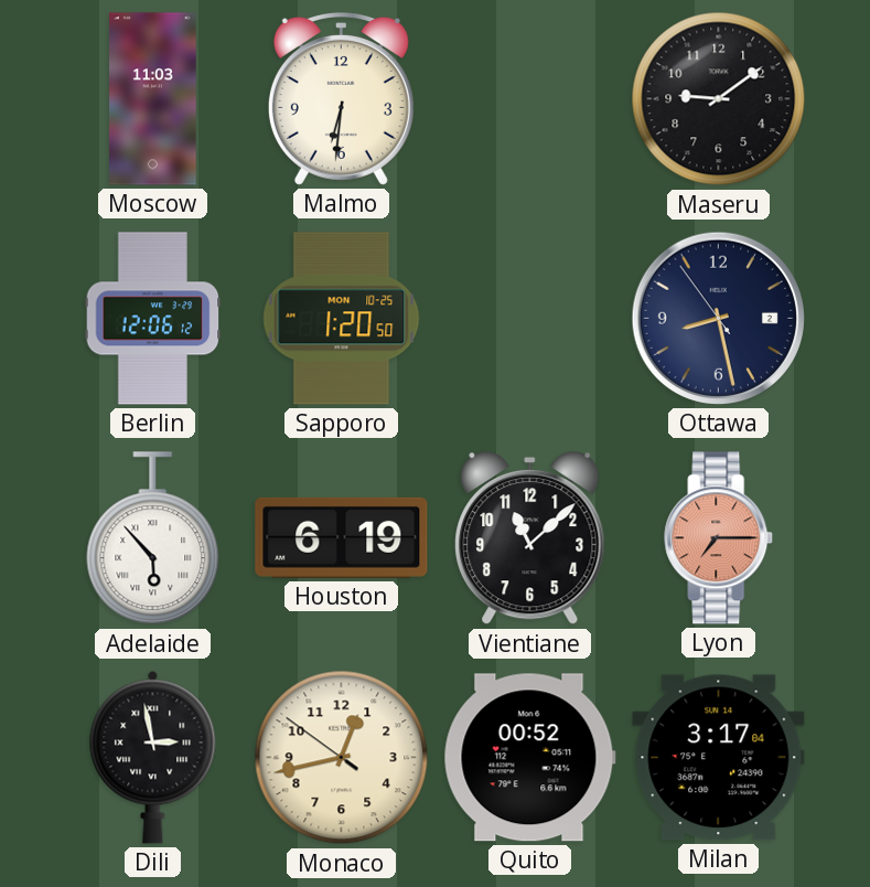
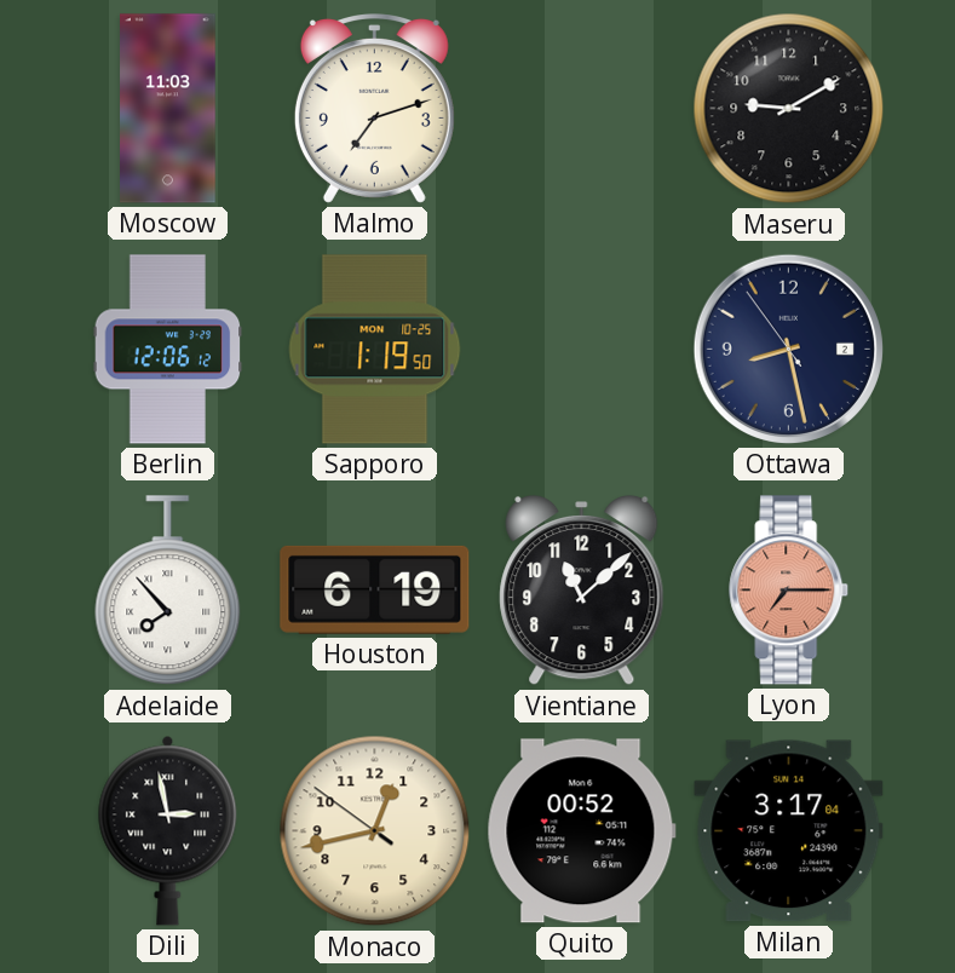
Malmo: 6:31 -> 7:12 (374, 109)
Maseru: 9:09 -> 9:10 (789, 109)
Sapporo: 1:20 -> 1:19 (375, 350)
Adelaide: 5:53 -> 7:53 (168, 591)
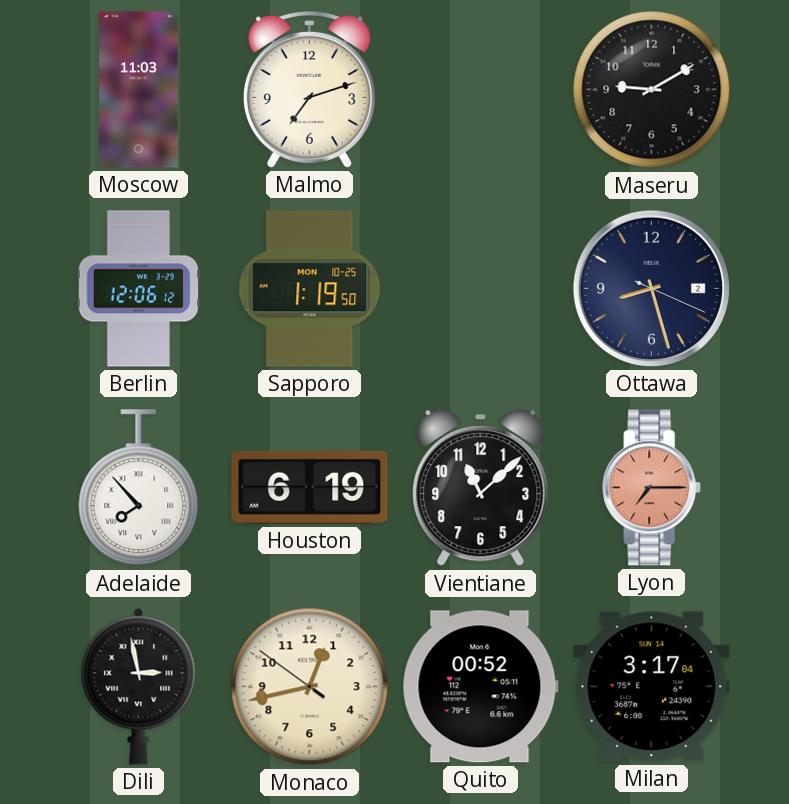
Ottawa: 8:27:54 -> 8:27:19 (651, 288)
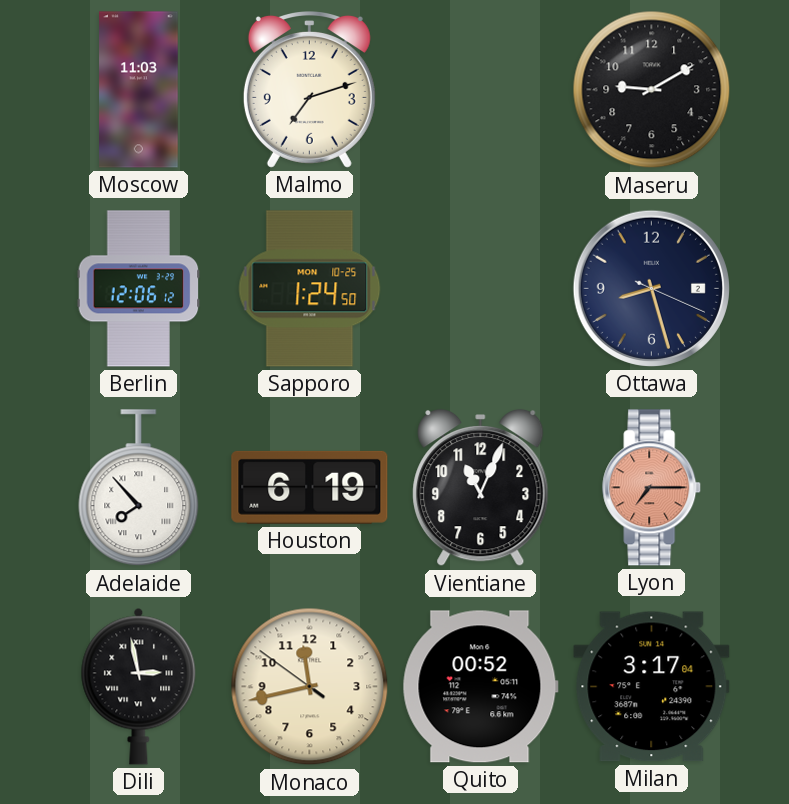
Sapporo: 1:19 -> 1:24 (310, 289)
Vientiane: 11:08 -> 11:04 (481, 488)
Monaco: 12:42 -> 11:42 (310, 687)
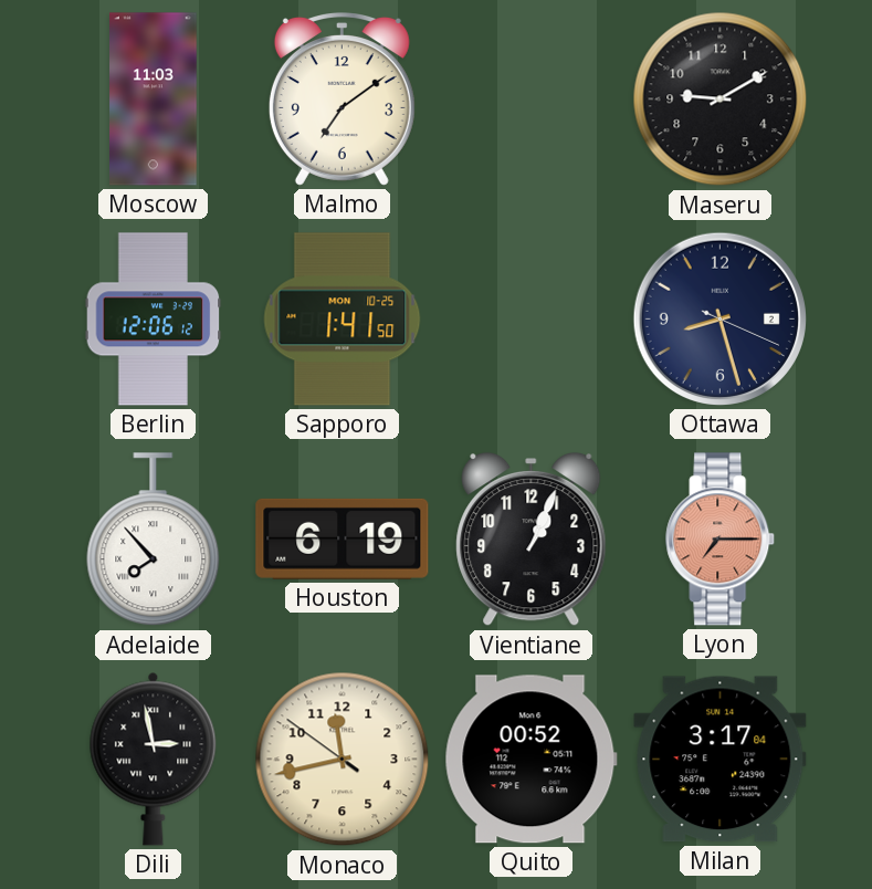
Malmo: 7:12 -> 7:09 (342, 100)
Sapporo: 1:24 -> 1:41 (343, 320)
Vientiane: 11:04 -> 1:04 (532, 540)
